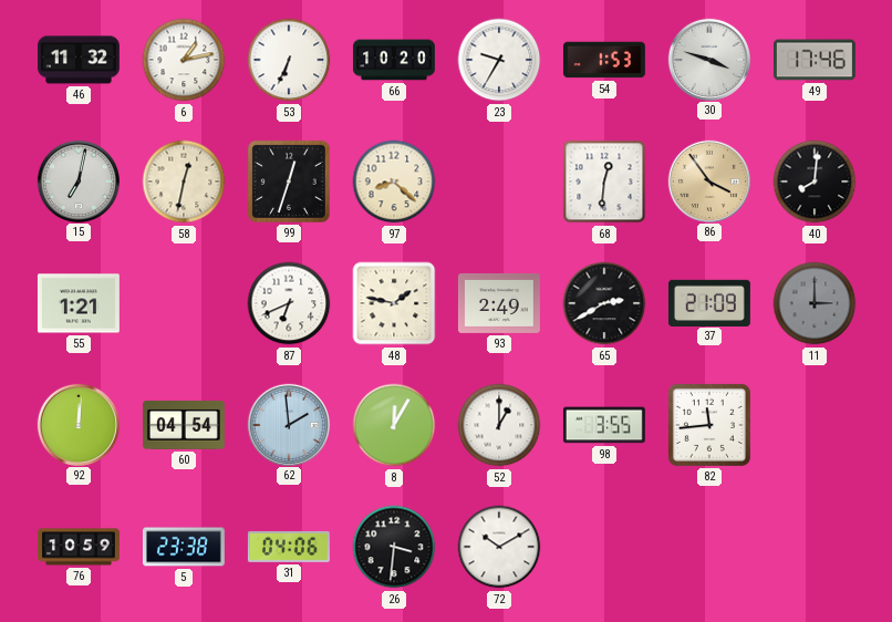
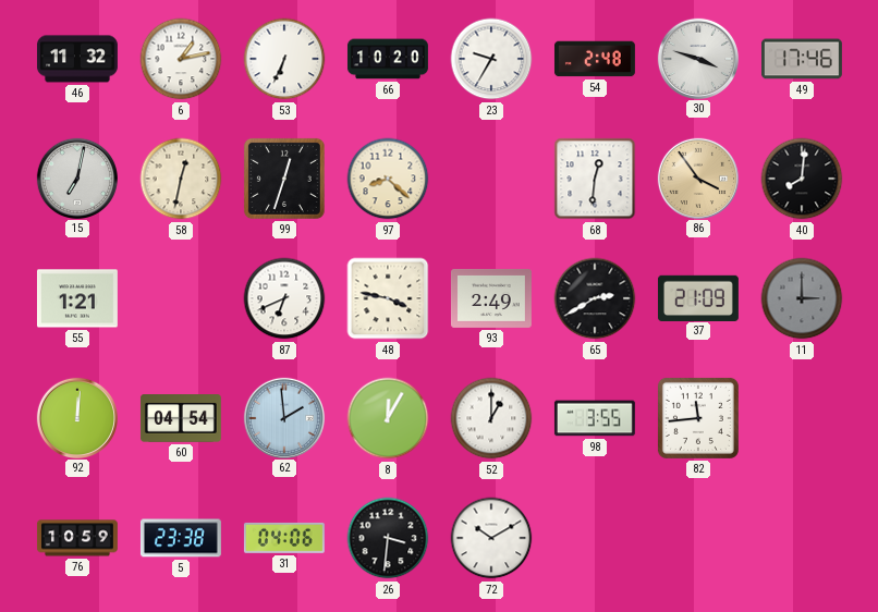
54: 1:53 -> 2:48 (595, 59)
48: 1:47 -> 3:47 (388, 298)
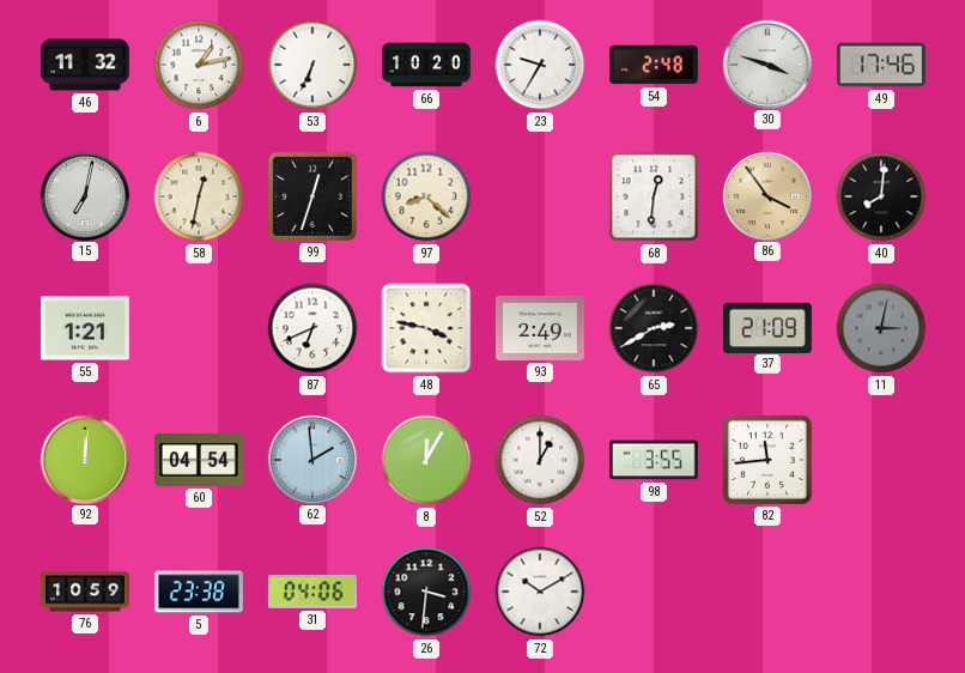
11: 3:00 -> 3:02 (881, 328)
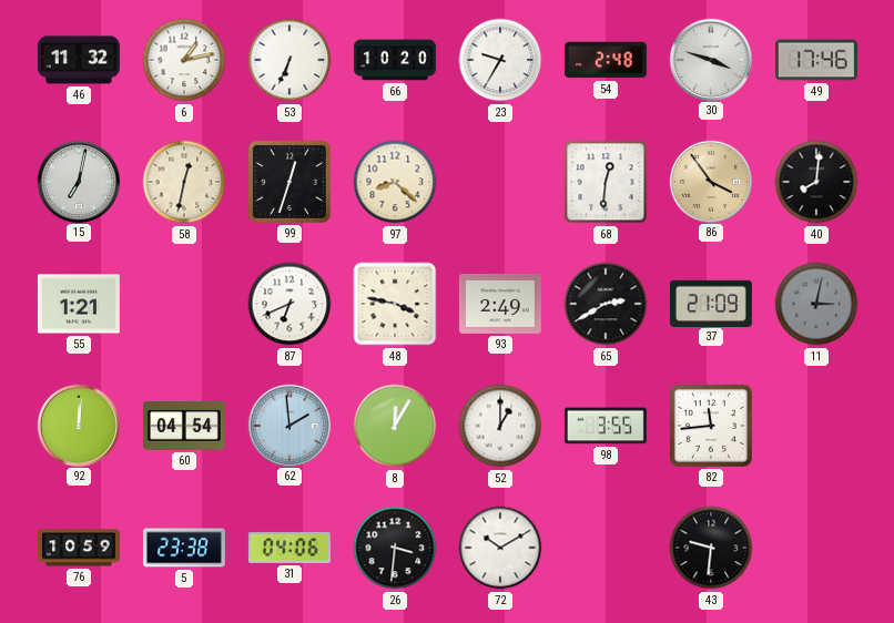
43: none -> 9:31 (711, 548)
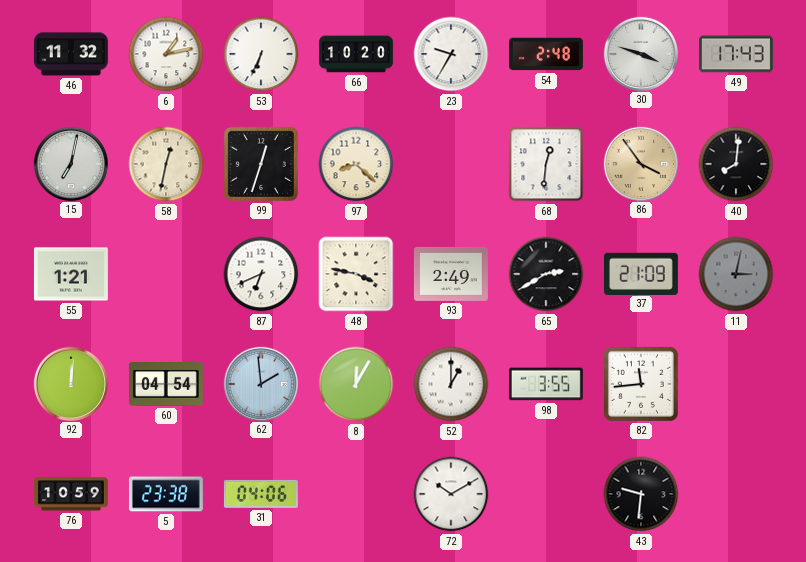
49: 17:46 -> 17:43 (736, 54)
26: 3:31 -> none (395, 548)
